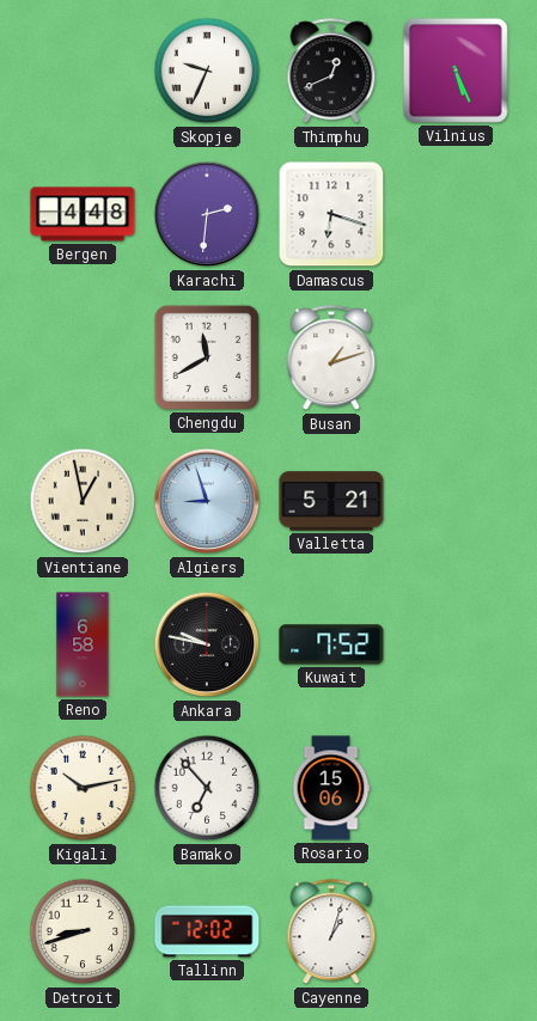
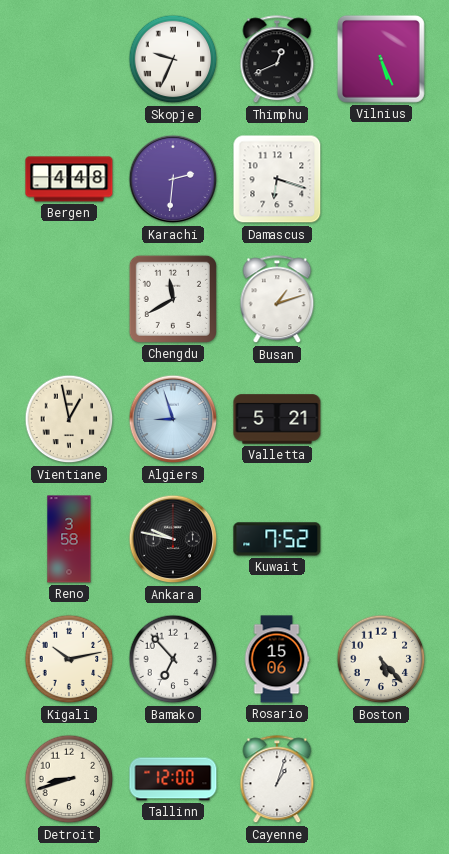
Reno: 6:58 -> 3:58 (69, 539)
Boston: none -> 5:23 (381, 659)
Tallinn: 12:02 -> 12:00 (173, 779)
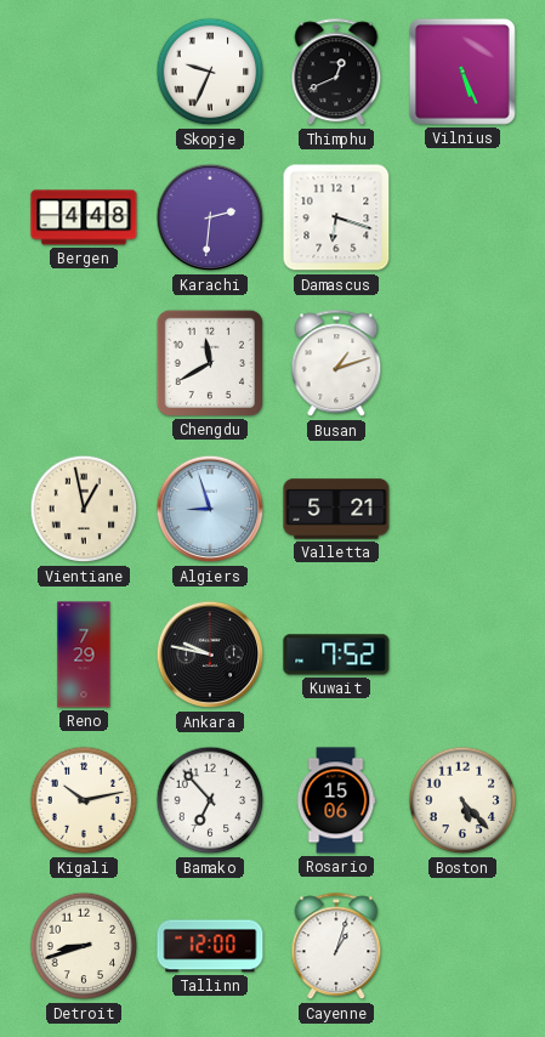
Reno: 3:58 -> 7:29 (84, 654)
